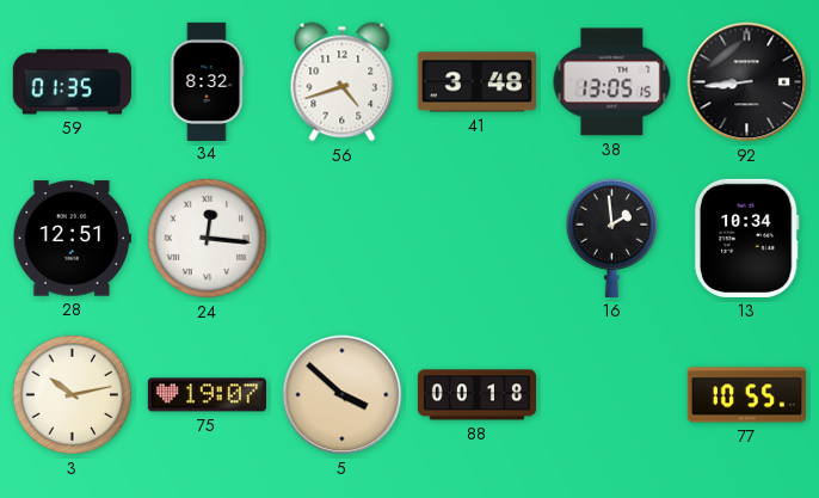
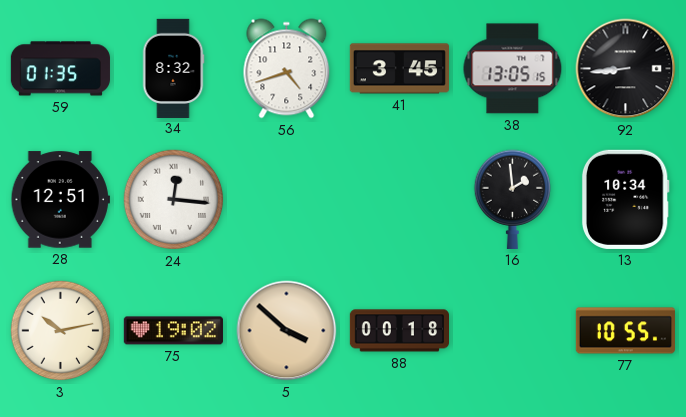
41: 3:48 -> 3:45 (399, 69)
75: 19:07 -> 19:02 (173, 331)
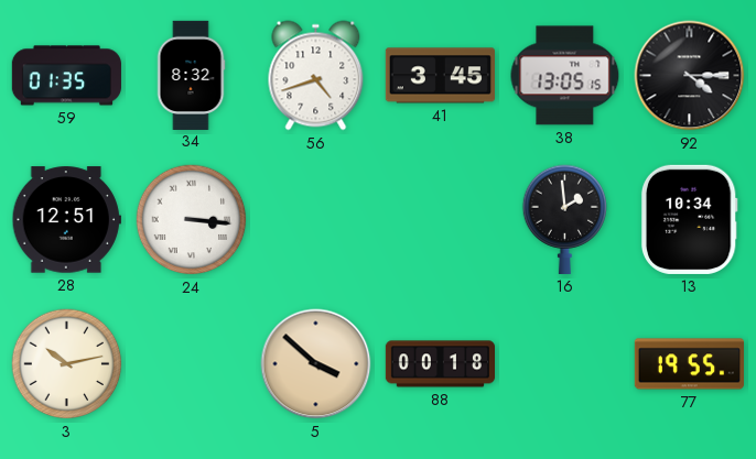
92: 8:44 -> 4:15 (690, 76)
24: 12:16 -> 3:16 (192, 220)
75: 19:02 -> none (173, 331)
77: 10:55 -> 19:55 (689, 364)
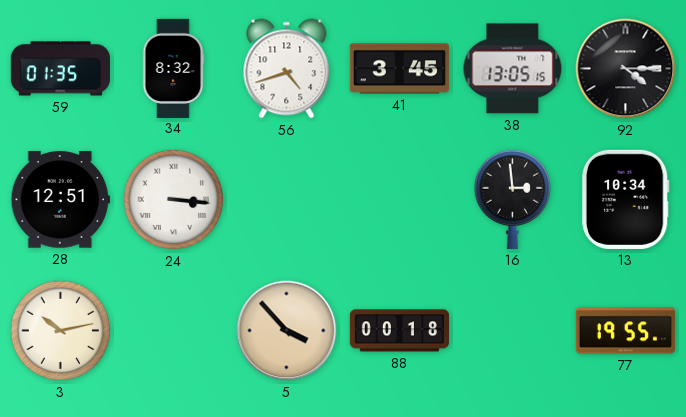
16: 1:59 -> 2:59 (513, 199)
5: 3:52 -> 3:53 (287, 331)
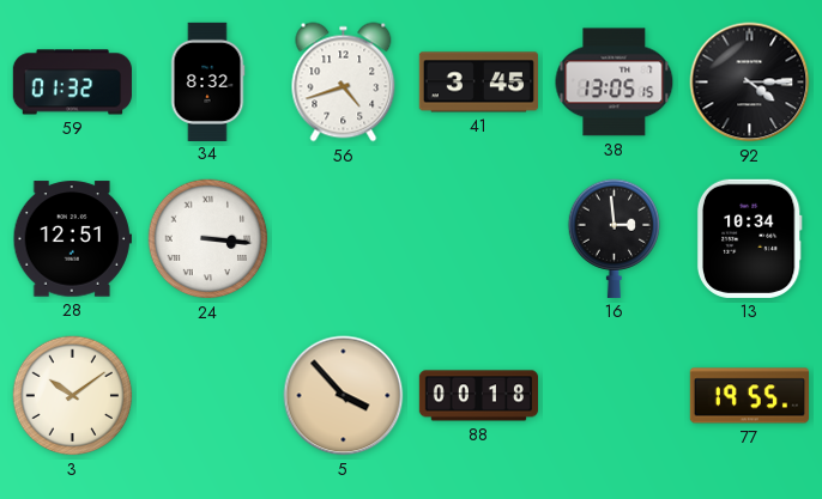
59: 01:35 -> 01:32 (72, 83)
3: 10:13 -> 10:09 (73, 396)
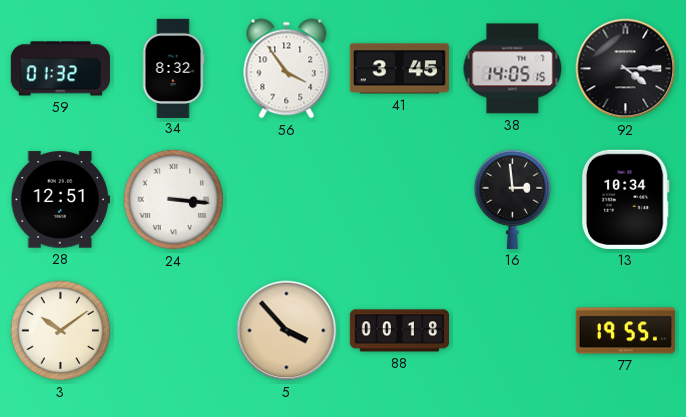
56: 4:42 -> 3:54 (287, 69)
38: 13:05 -> 14:05 (513, 69)
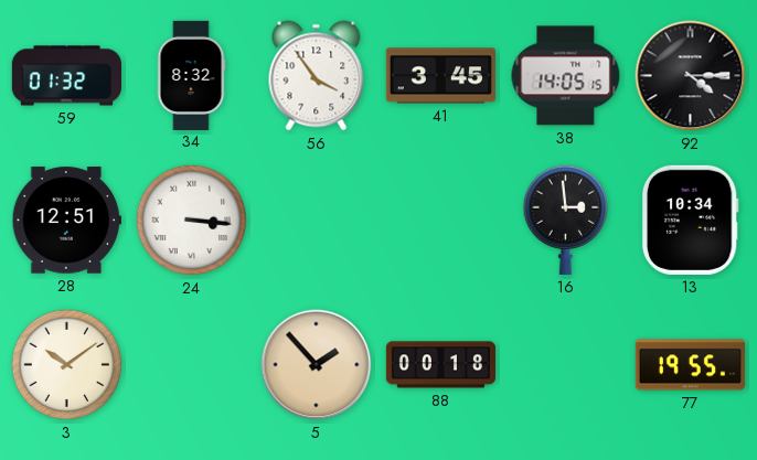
5: 3:53 -> 1:53 (317, 365)
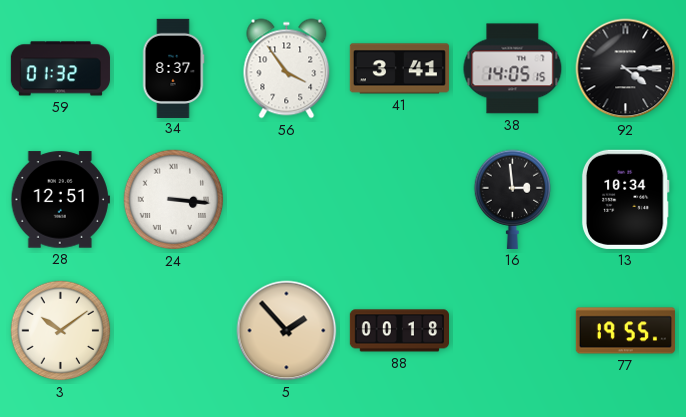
34: 8:32 -> 8:37 (173, 68)
41: 3:45 -> 3:41 (399, 69)
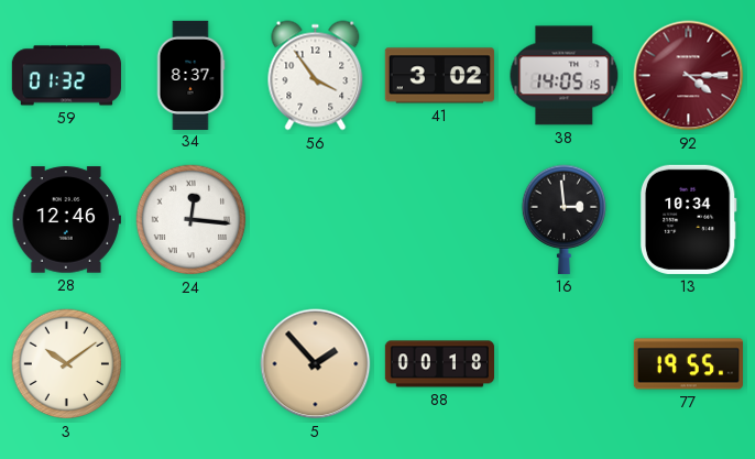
41: 3:41 -> 3:02 (439, 76)
92 dial: black -> burgundy (689, 76)
28: 12:51 -> 12:46 (66, 220)
24: 3:16 -> 12:16 (192, 220)
